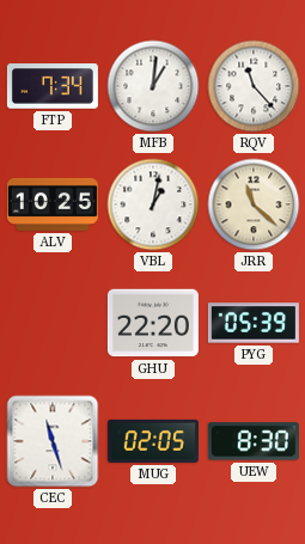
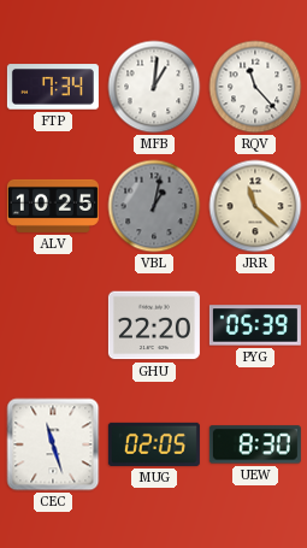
VBL dial: white -> grey (154, 206)
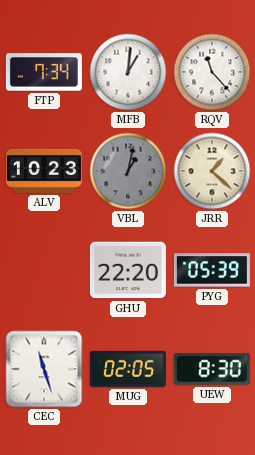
ALV: 10:25 -> 10:23 (44, 171)
JRR: 11:22 -> 1:22 (212, 171)
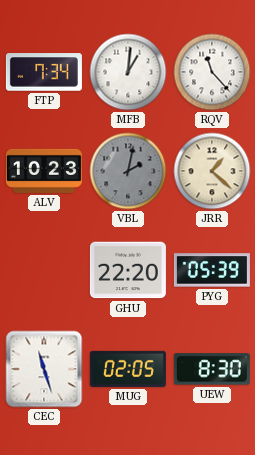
VBL: 1:02 -> 2:02 (128, 171)
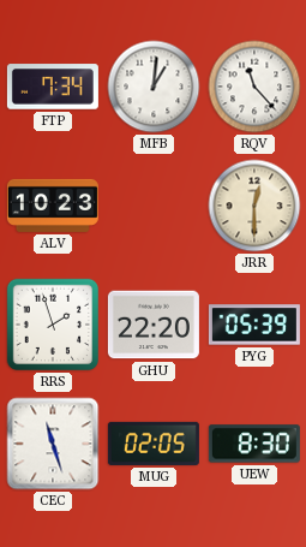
VBL: 2:02 -> none (128, 171)
JRR: 1:22 -> 12:30 (254, 206)
RRS: none -> 1:57 (53, 325)
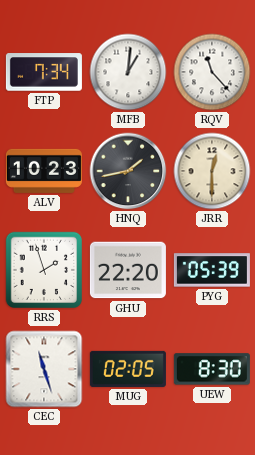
HNQ: none -> 1:43 (128, 171)
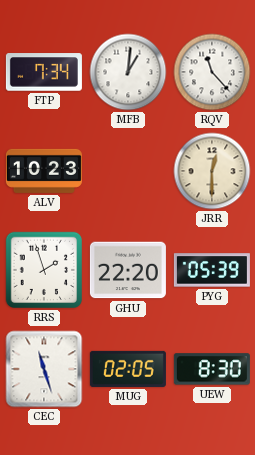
HNQ: 1:43 -> none (128, 171)
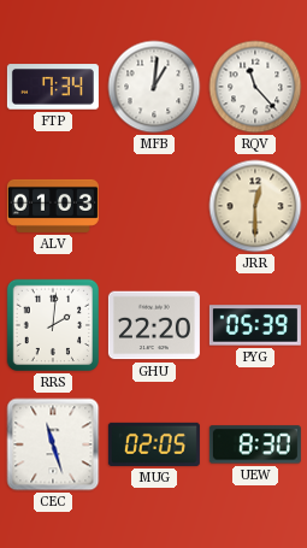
ALV: 10:23 -> 01:03 (53, 206)
RRS: 1:57 -> 2:01 (53, 325)
